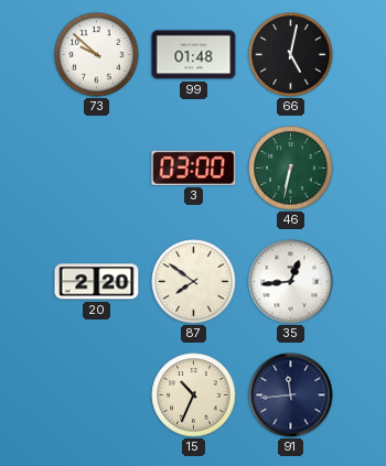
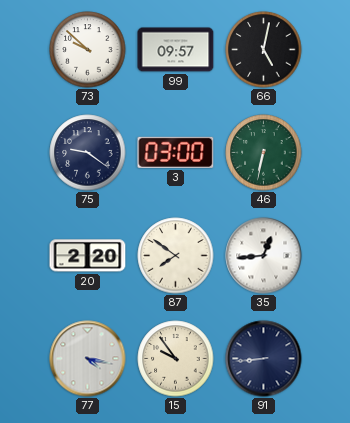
99: 01:48 -> 09:57 (176, 50)
75: none -> 9:21 (88, 153)
77: none -> 4:17 (88, 359)
15: 10:34 -> 9:54 (176, 359)
91: 11:44 -> 8:44 (264, 359)
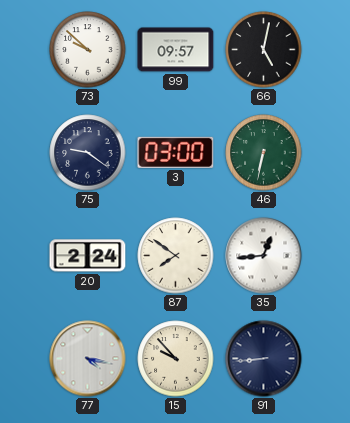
20: 2:20 -> 2:24 (88, 256)
15: 9:54 -> 9:53 (176, 359)
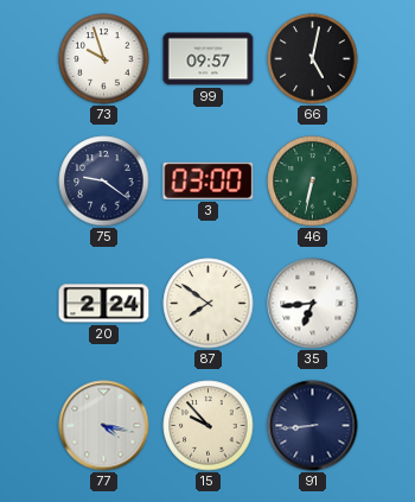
73: 9:52 -> 9:57 (104, 59)
35: 12:44 -> 6:44 (313, 304)
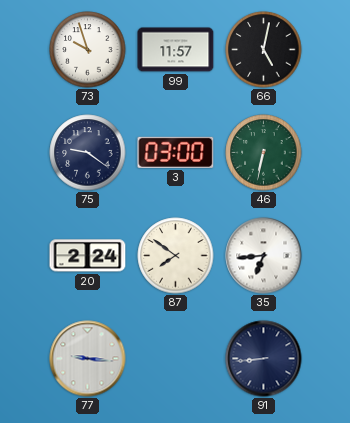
99: 09:57 -> 11:57 (176, 50)
77: 4:17 -> 9:16 (88, 359)
15: 9:53 -> none (209, 426)
